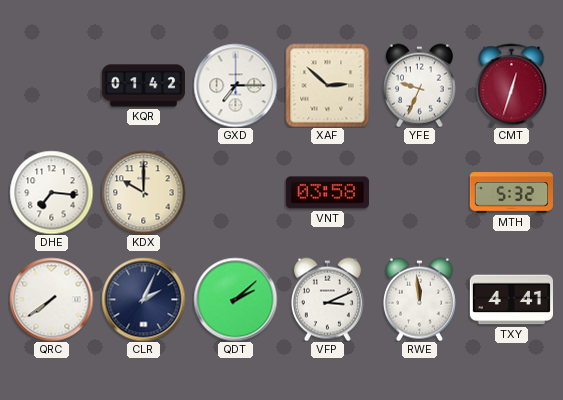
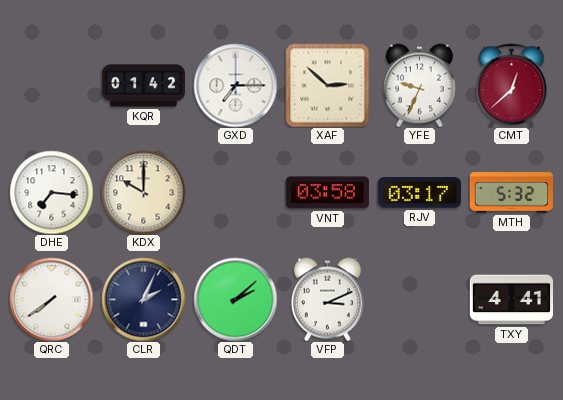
CMT: 12:33 -> 12:38 (512, 85)
RJV: none -> 03:17 (419, 193)
RWE: 11:59 -> none (419, 299)
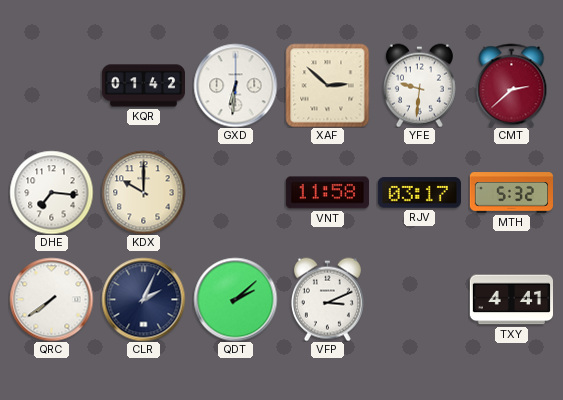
GXD: 7:15 -> 6:31 (235, 85)
YFE: 9:34 -> 9:31 (419, 85)
CMT: 12:38 -> 2:38 (512, 85)
VNT: 03:58 -> 11:58 (327, 193)
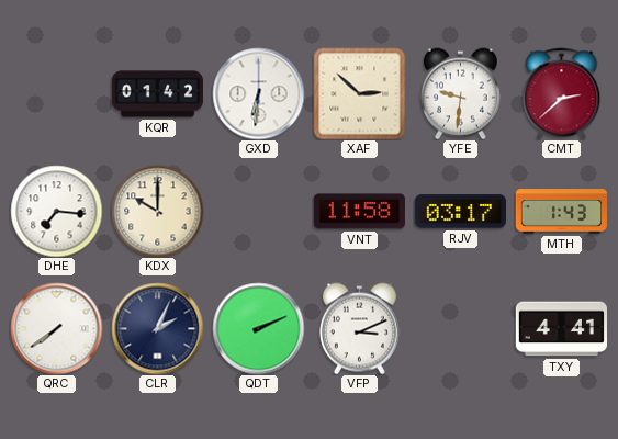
MTH: 5:32 -> 1:43 (561, 212)
QDT: 2:08 -> 2:11 (258, 328)
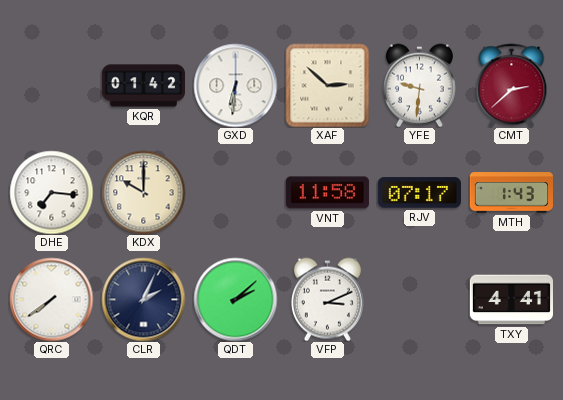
RJV: 03:17 -> 07:17 (419, 193)
QDT: 2:11 -> 2:08 (235, 299)
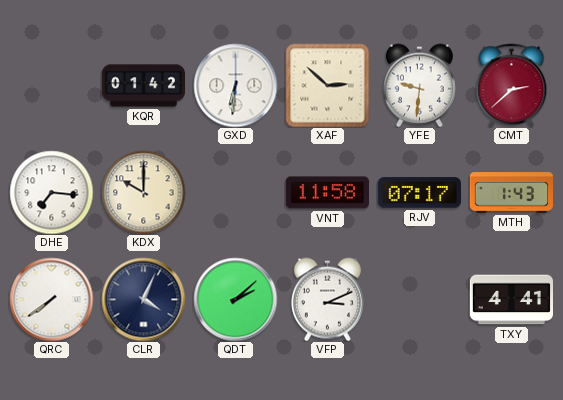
CLR: 2:04 -> 4:04 (143, 299)
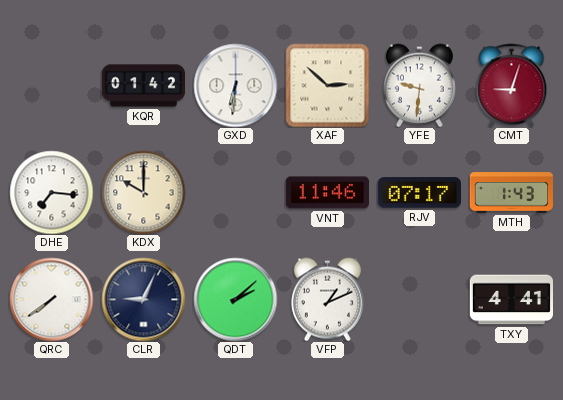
CMT: 2:38 -> 9:03 (512, 85)
VNT: 11:58 -> 11:46 (327, 193)
CLR: 4:04 -> 9:04 (143, 299)
VFP: 3:11 -> 1:11 (327, 299)
